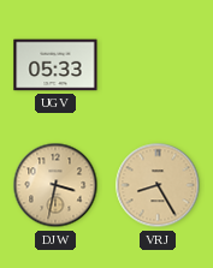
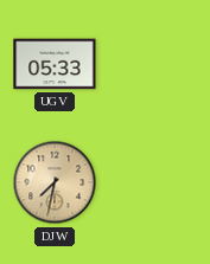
DJW: 3:32 -> 7:32 (55, 182)
VRJ: 8:25 -> none (158, 185)
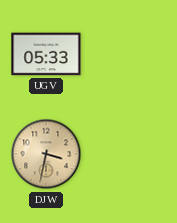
DJW: 7:32 -> 3:32 (46, 154)
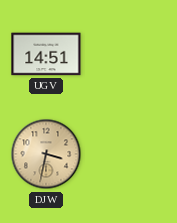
UGV: 05:33 -> 14:51 (46, 54)
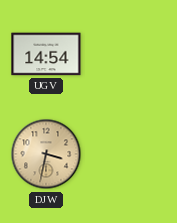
UGV: 14:51 -> 14:54 (46, 54)
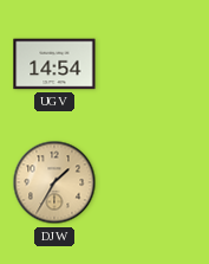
DJW: 3:32 -> 1:35 (54, 182)
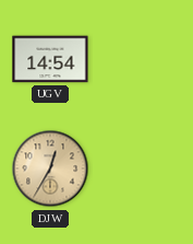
DJW: 1:35 -> 12:35 (50, 169)
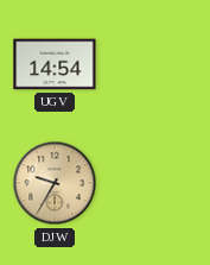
DJW: 12:35 -> 9:35 (55, 183)
